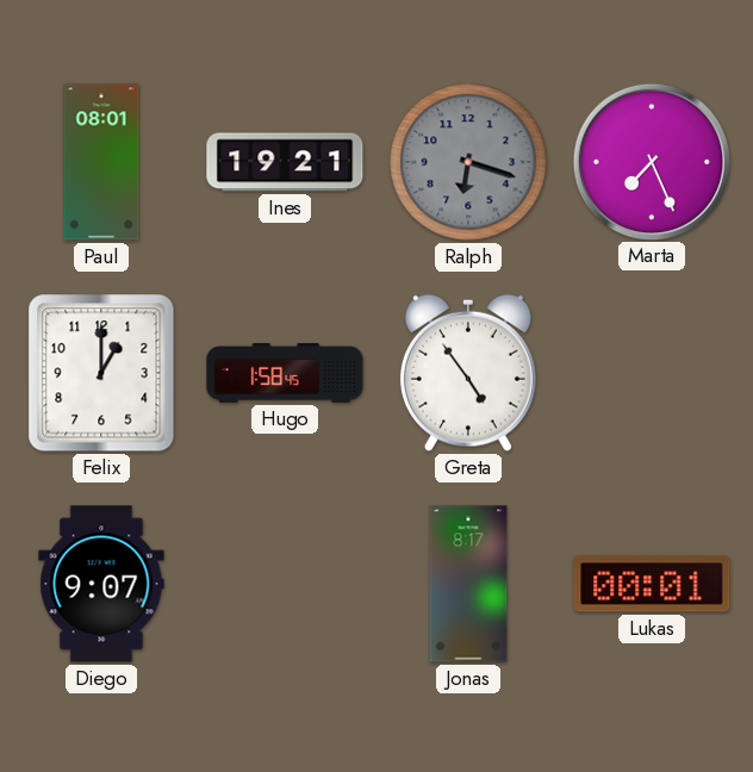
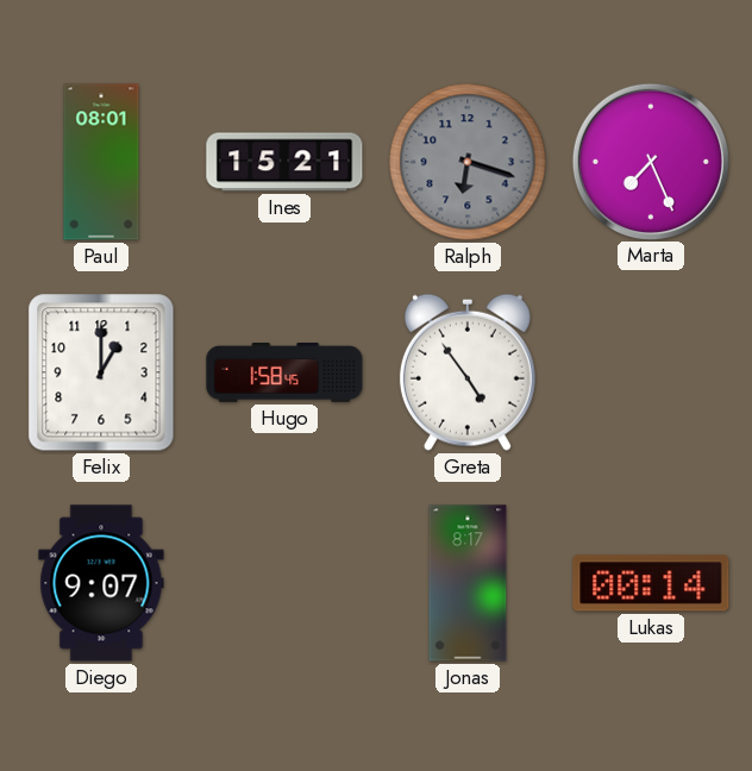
Ines: 19:21 -> 15:21 (284, 162)
Lukas: 00:01 -> 00:14 (651, 583)
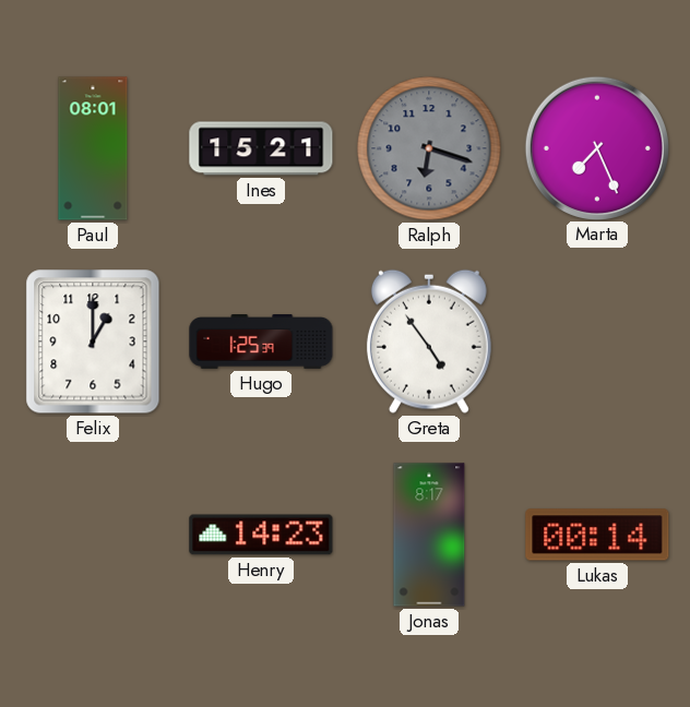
Hugo: 1:58 -> 1:25 (261, 343)
Diego: 9:07 -> none (101, 583)
Henry: none -> 14:23 (261, 535)
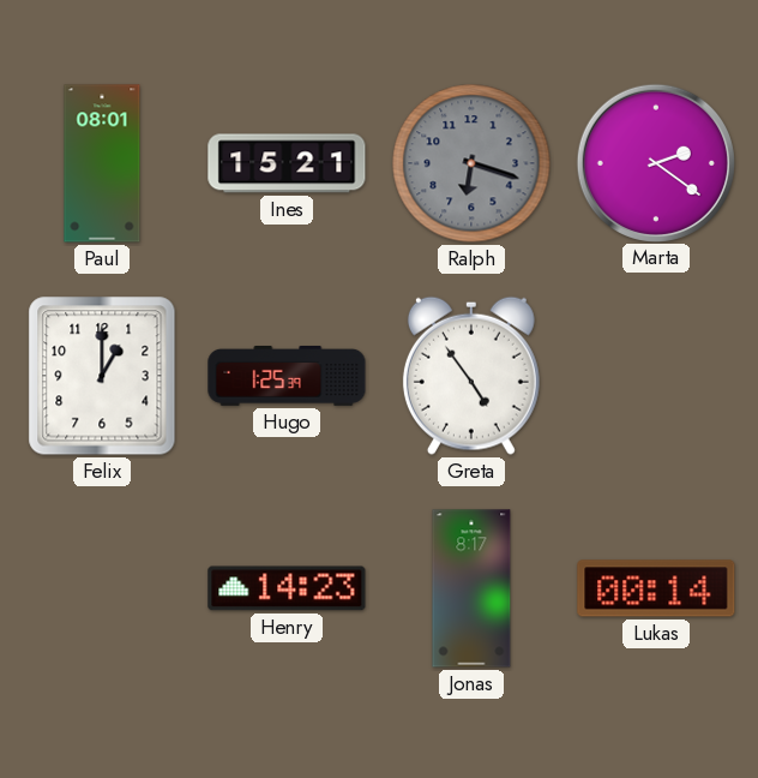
Marta: 7:26 -> 2:21 (655, 162)
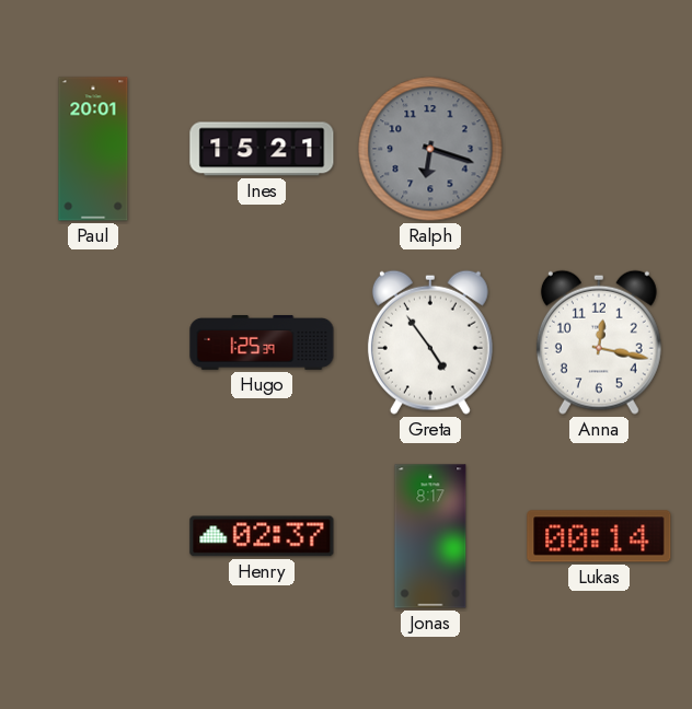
Paul: 08:01 -> 20:01 (93, 149)
Marta: 2:21 -> none (655, 162)
Felix: 1:00 -> none (102, 376)
Anna: none -> 12:17 (599, 342)
Henry: 14:23 -> 02:37 (262, 536)
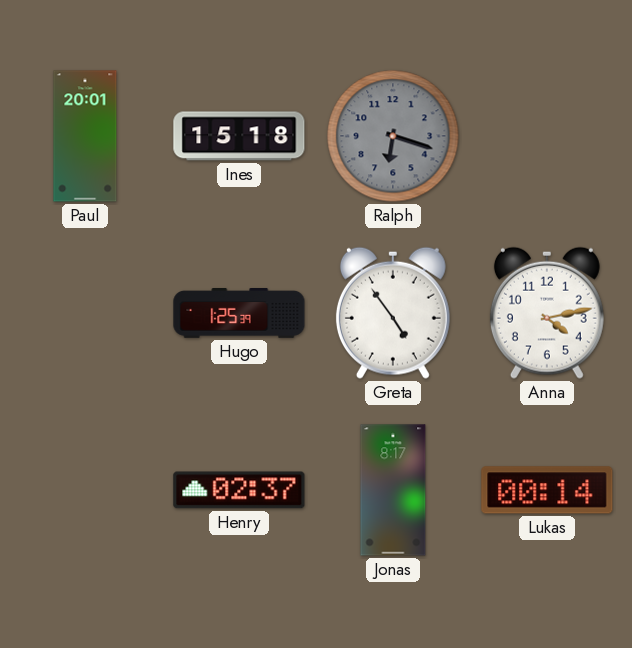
Ines: 15:21 -> 15:18 (239, 136)
Anna: 12:17 -> 4:13 (547, 313)
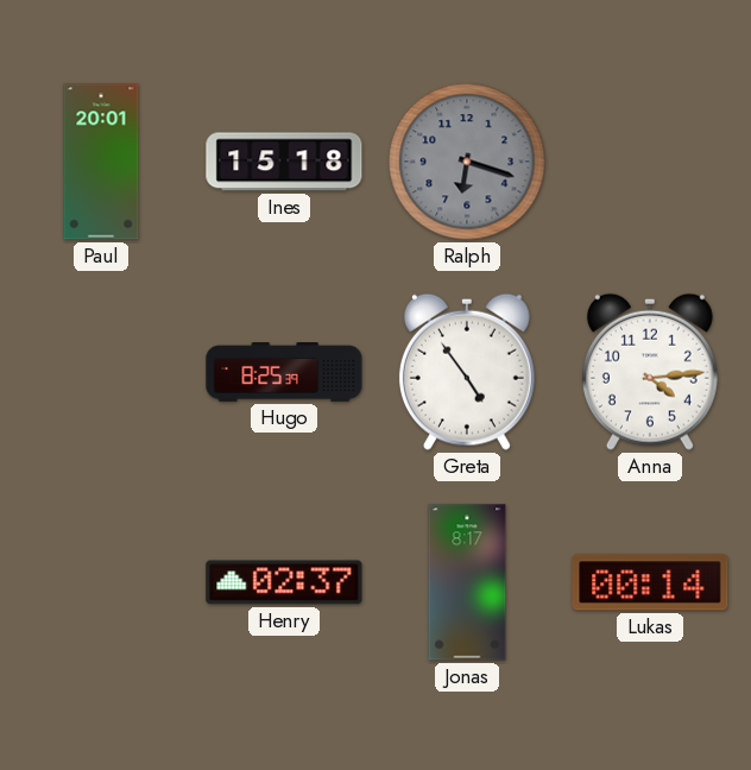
Hugo: 1:25 -> 8:25 (284, 373)
Anna: 4:13 -> 4:14 (650, 372)
